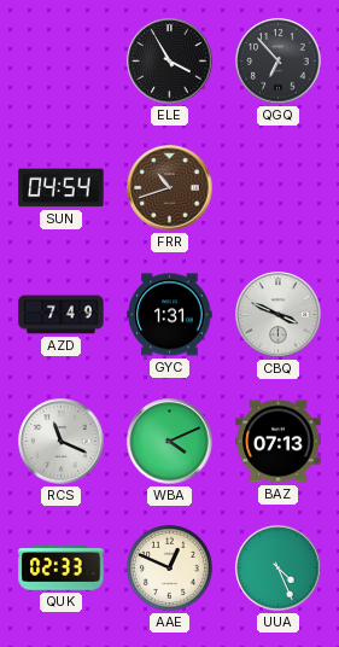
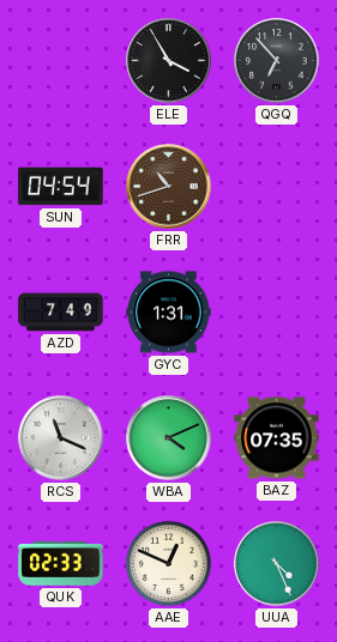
CBQ: 3:49 -> none (279, 315)
BAZ: 07:13 -> 07:35 (277, 438)
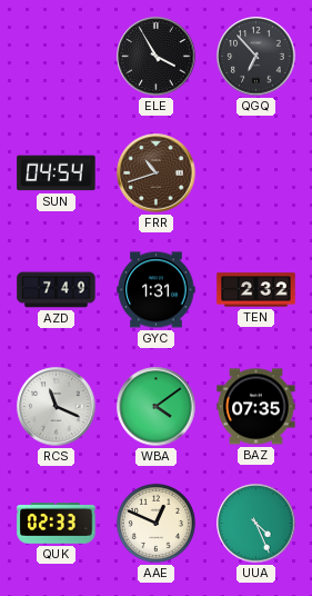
TEN: none -> 2:32 (256, 290)
WBA: 4:11 -> 4:09 (157, 407)
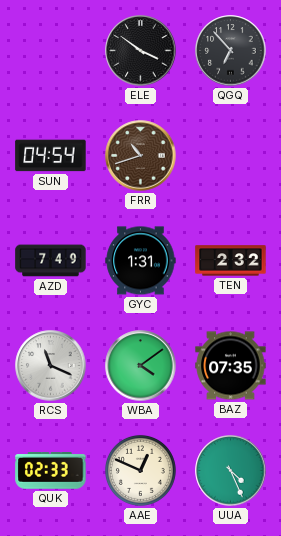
ELE: 3:55 -> 3:51 (141, 51)
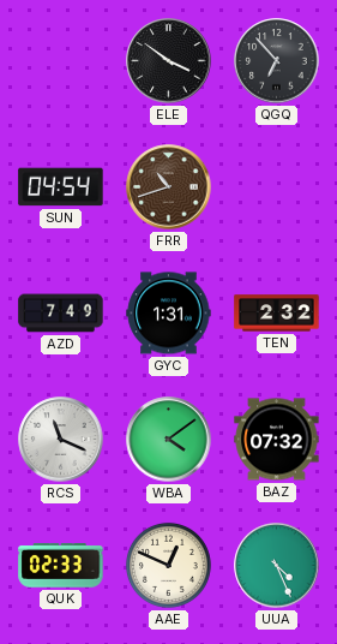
BAZ: 07:35 -> 07:32 (277, 440)
